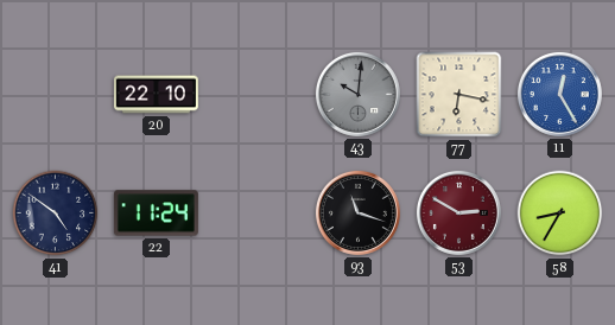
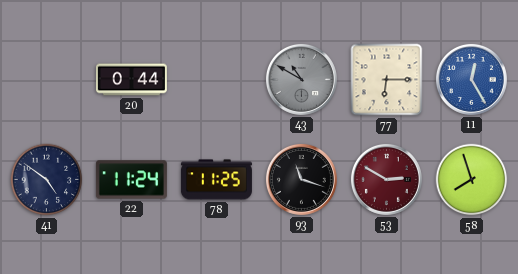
20: 22:10 -> 0:44 (131, 80)
43: 10:01 -> 10:50 (301, 79)
77: 6:17 -> 6:15 (387, 80)
78: none -> 11:25 (216, 180)
58: 8:35 -> 7:57 (472, 180)
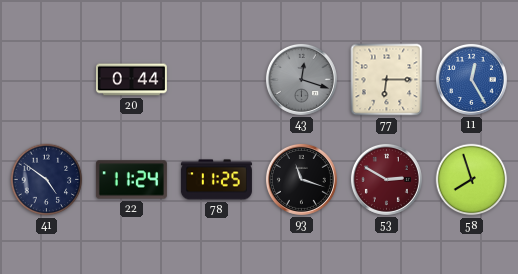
43: 10:50 -> 12:18 (301, 79)
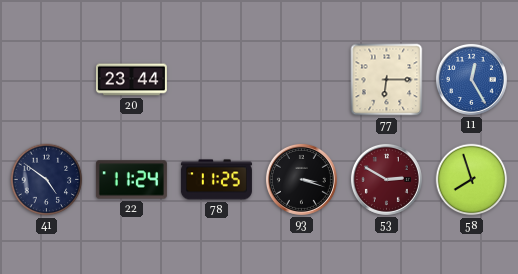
20: 0:44 -> 23:44 (131, 80)
43: 12:18 -> none (301, 79)
93: 11:18 -> 3:18 (301, 179)
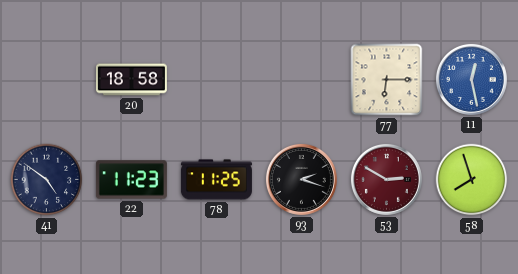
20: 23:44 -> 18:58 (131, 80)
11: 12:25 -> 12:28 (471, 79)
22: 11:24 -> 11:23 (131, 180)
93: 3:18 -> 2:18 (301, 179)
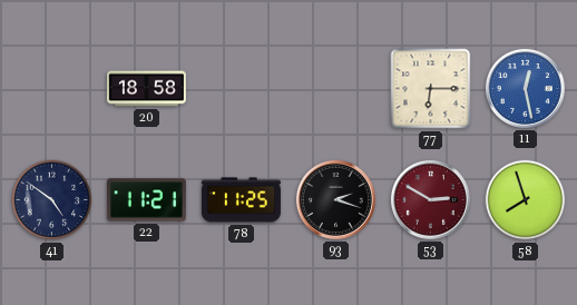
22: 11:23 -> 11:21 (146, 200)
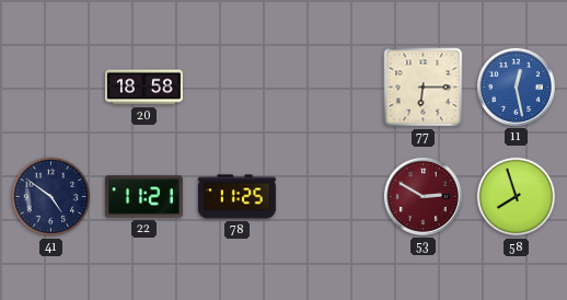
93: 2:18 -> none (335, 199)
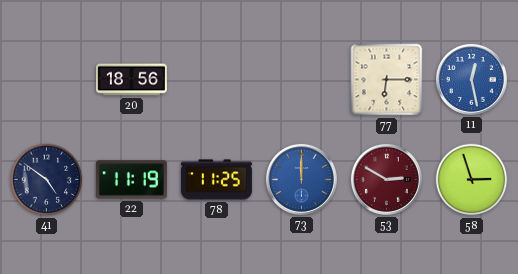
20: 18:58 -> 18:56 (131, 80)
22: 11:21 -> 11:19 (131, 180)
73: none -> 12:00 (301, 179)
58: 7:57 -> 2:57 (472, 180)
